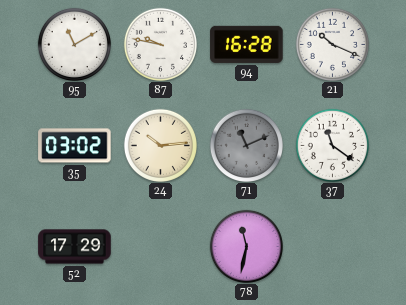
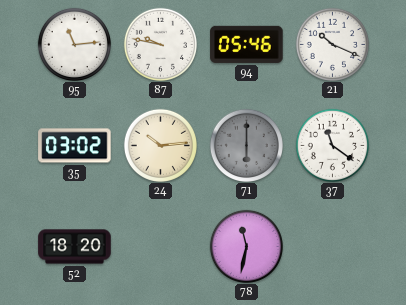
95: 11:10 -> 11:14 (74, 44)
94: 16:28 -> 05:46 (247, 44)
71: 11:11 -> 6:00 (246, 145)
52: 17:29 -> 18:20 (75, 247)
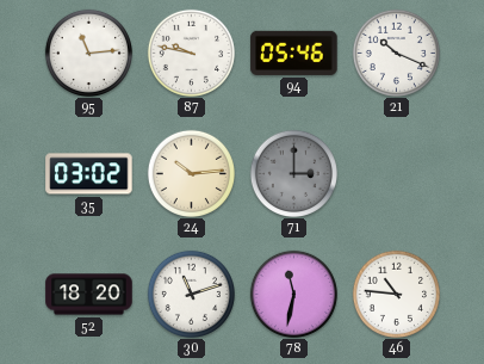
71: 6:00 -> 3:00 (293, 173)
37: 11:21 -> none (332, 145)
30: none -> 11:12 (191, 294)
46: none -> 10:46 (396, 294)
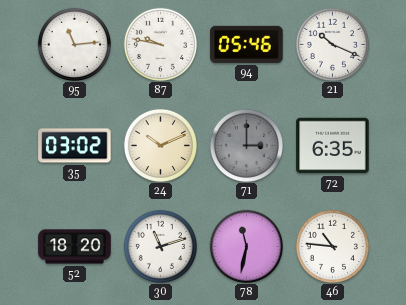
24: 10:14 -> 10:11 (160, 145)
72: none -> 6:35 (333, 146)
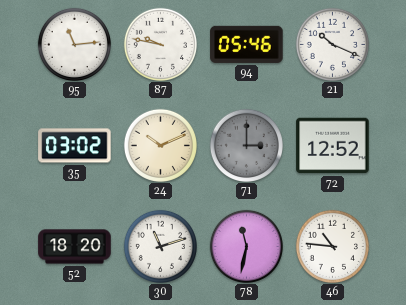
72: 6:35 -> 12:52 (333, 146)
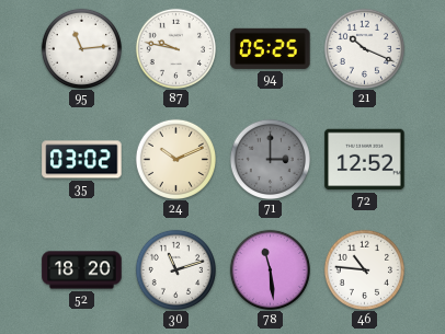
94: 05:46 -> 05:25 (271, 48)
78: 11:32 -> 11:29 (270, 269)
